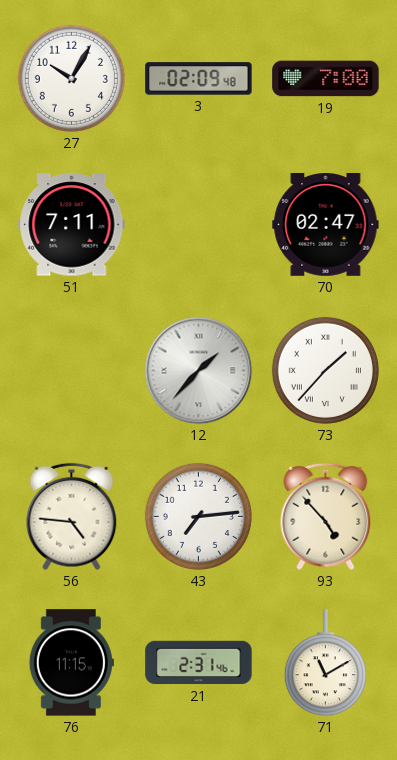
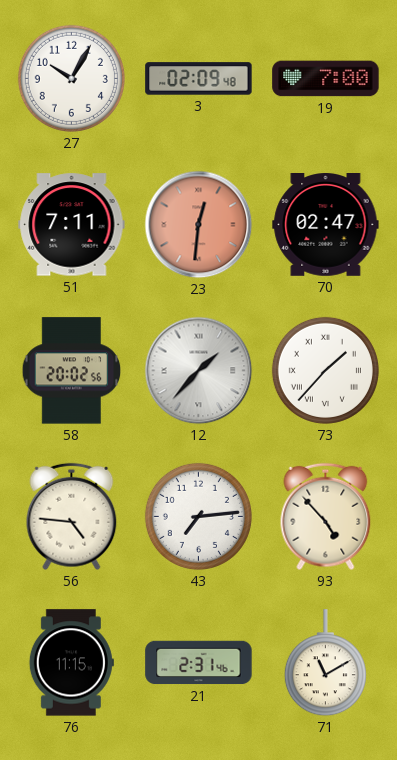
23: none -> 12:31 (199, 225)
58: none -> 20:02 (72, 371)
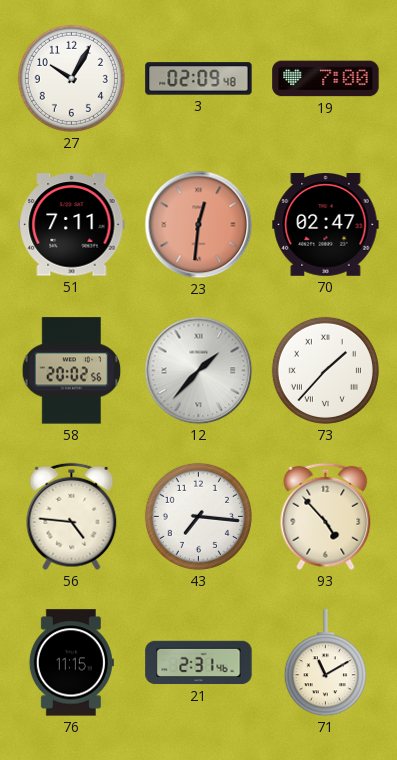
43: 7:14 -> 7:16 (198, 516)
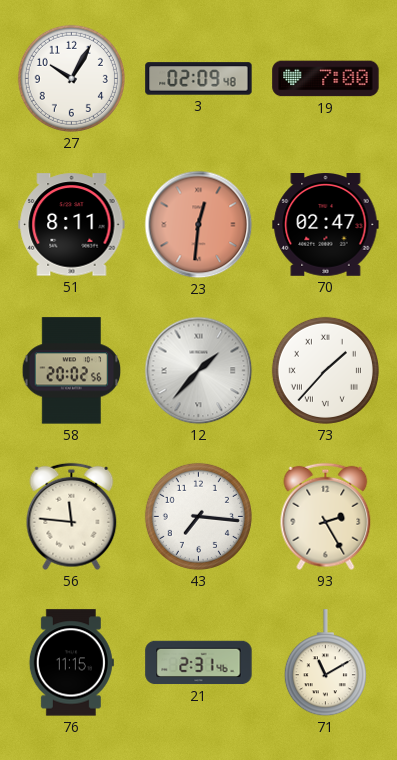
51: 7:11 -> 8:11 (72, 225)
56: 4:46 -> 11:46 (72, 517)
93: 4:53 -> 2:25 (326, 517)
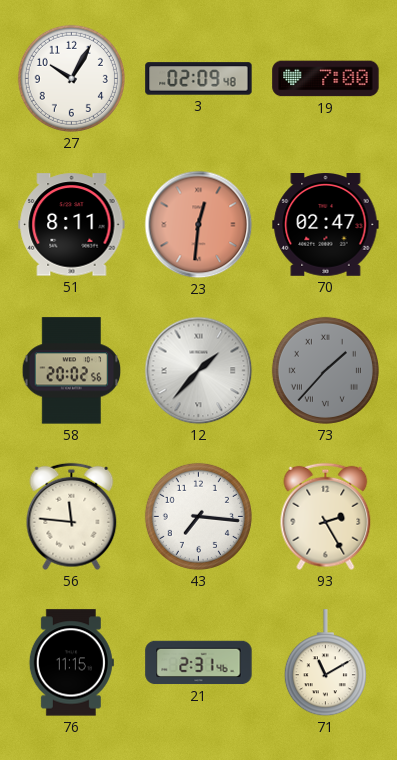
73 dial: white -> grey (325, 370)
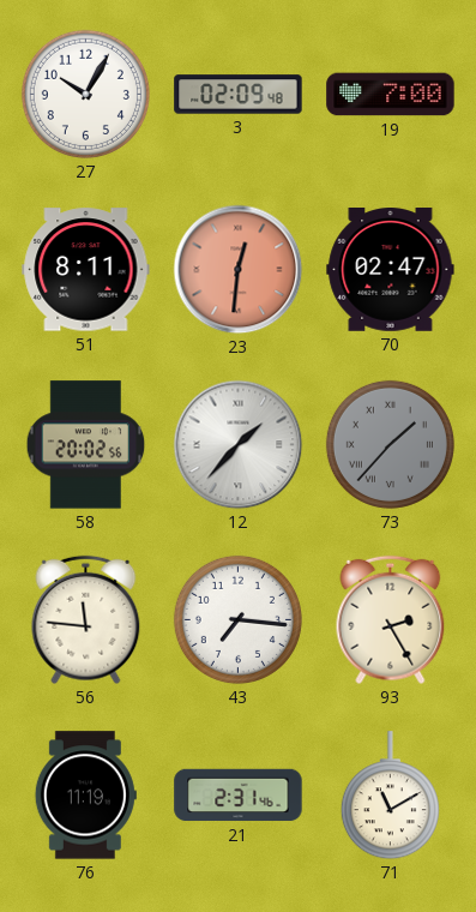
76: 11:15 -> 11:19 (85, 796)
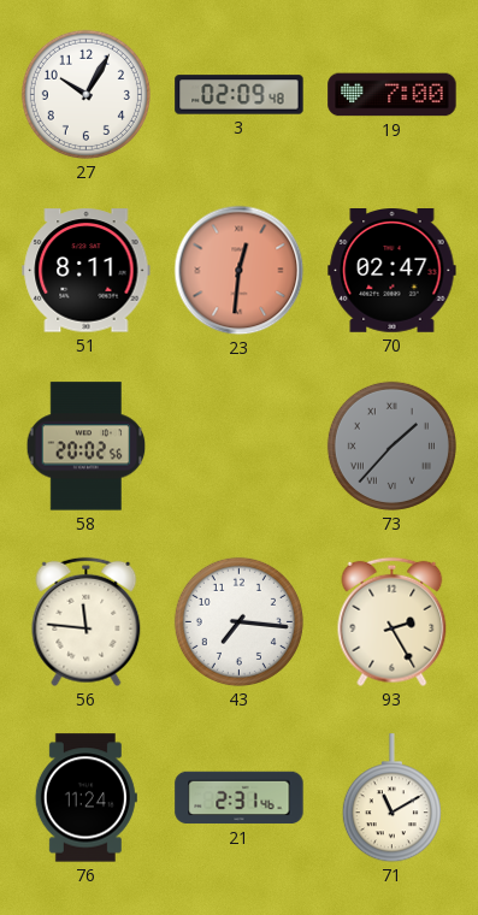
12: 1:37 -> none (239, 445)
76: 11:19 -> 11:24 (85, 798)
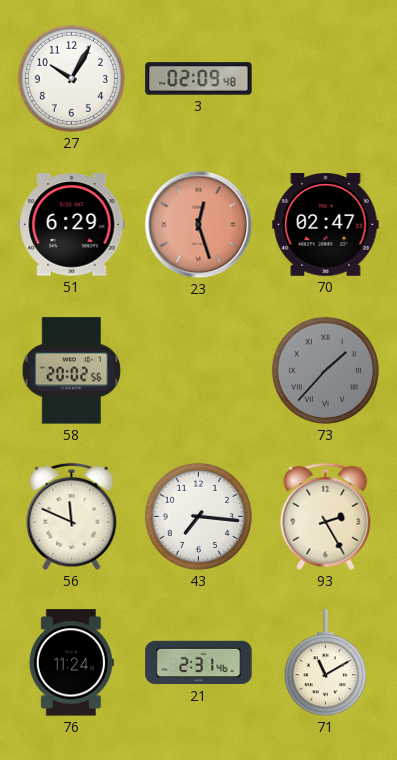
19: 7:00 -> none (393, 95)
51: 8:11 -> 6:29 (72, 225)
23: 12:31 -> 12:27 (199, 225)
56: 11:46 -> 11:49 (72, 517)
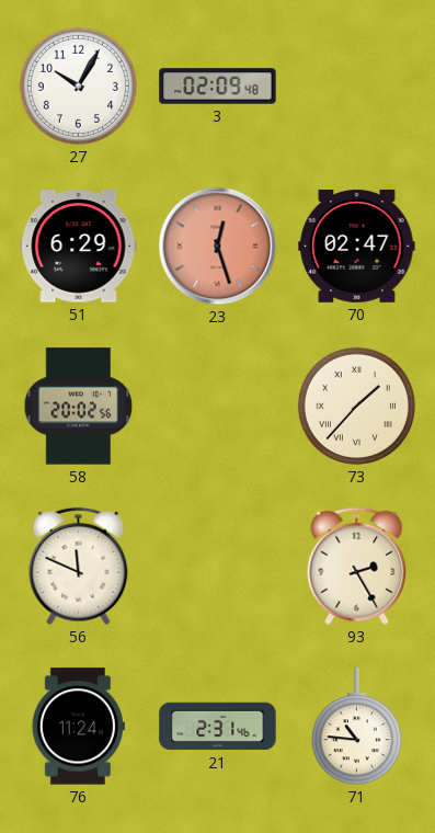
73 dial: grey -> cream (356, 406)
43: 7:16 -> none (198, 516)
71: 11:10 -> 10:46 (356, 727)
